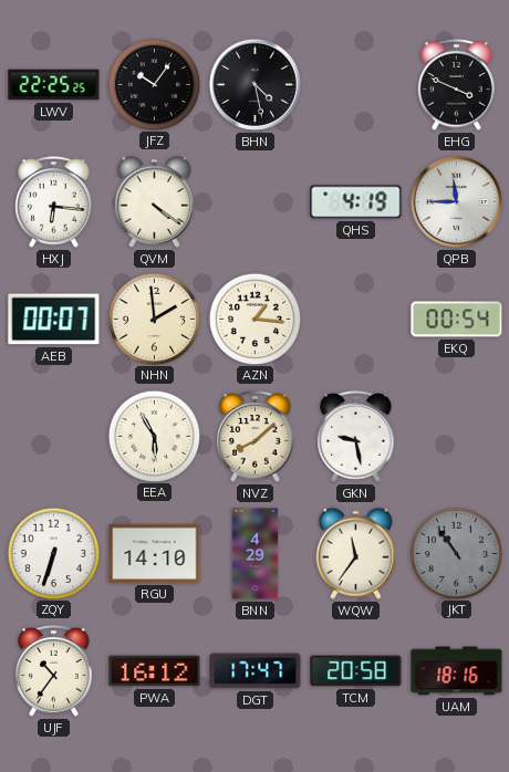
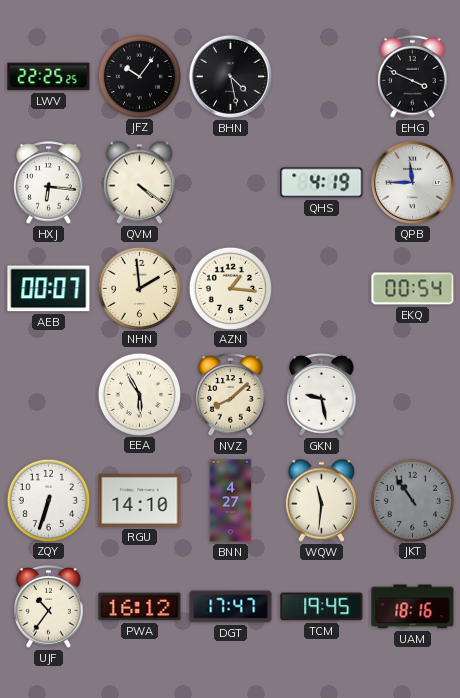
BNN: 4:29 -> 4:27 (231, 501)
WQW: 11:36 -> 11:31 (322, 500)
TCM: 20:58 -> 19:45 (322, 607)
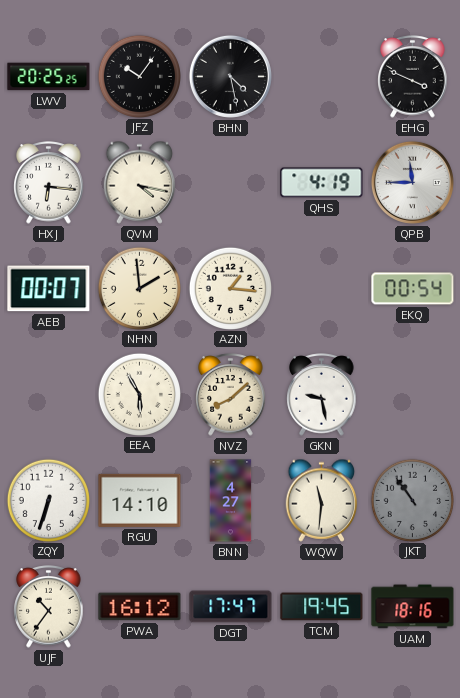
LWV: 22:25 -> 20:25 (49, 77)
QVM: 4:21 -> 4:17 (140, 182)
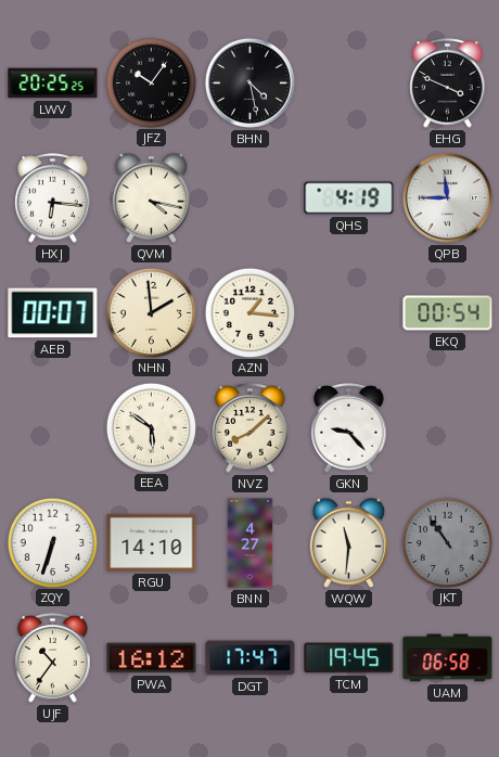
EEA: 5:55 -> 5:51 (151, 427)
GKN: 9:28 -> 9:23 (349, 428)
UAM: 18:16 -> 06:58 (448, 658)
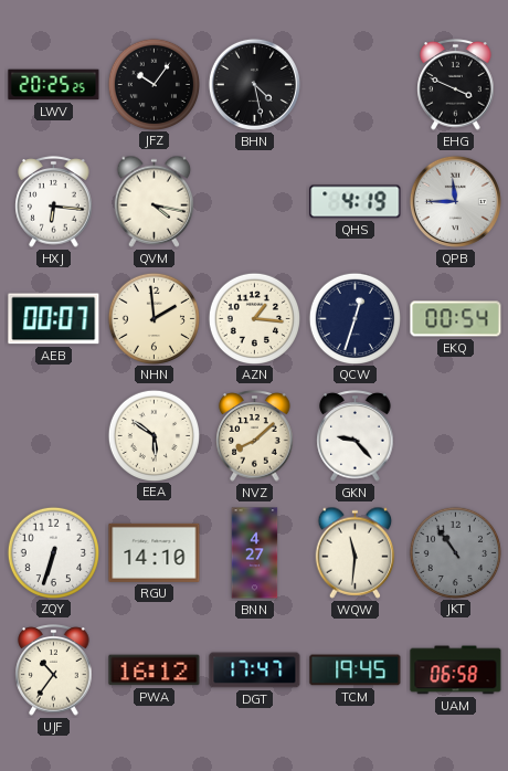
QCW: none -> 12:33 (354, 318)
